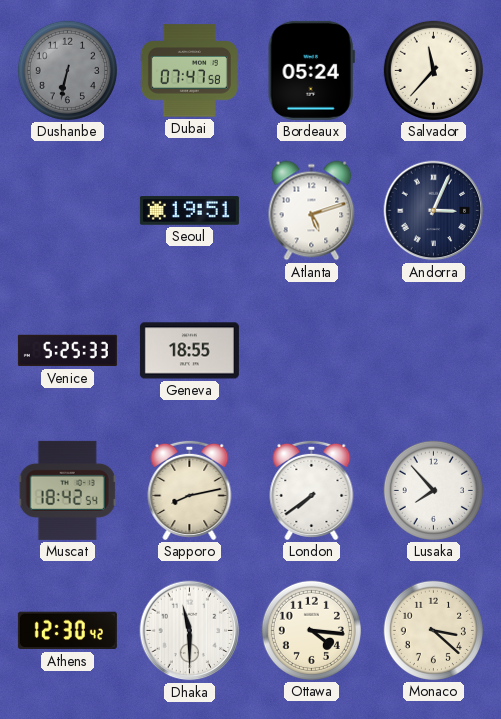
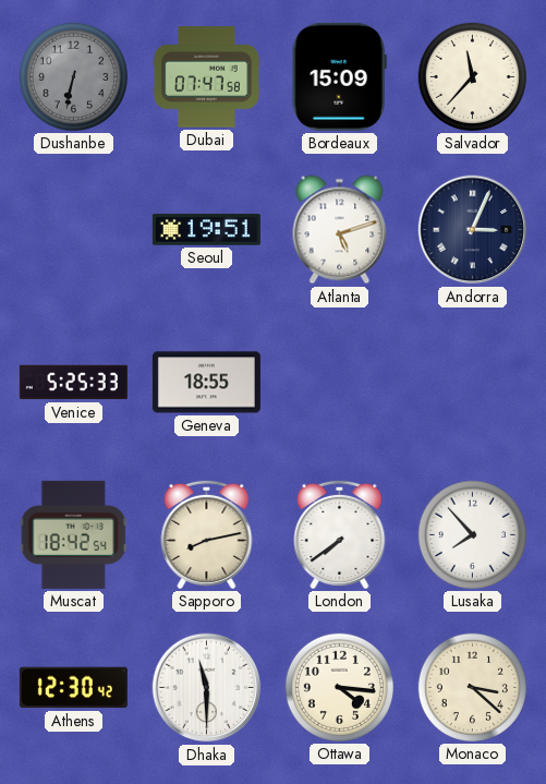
Bordeaux: 05:24 -> 15:09 (339, 76)
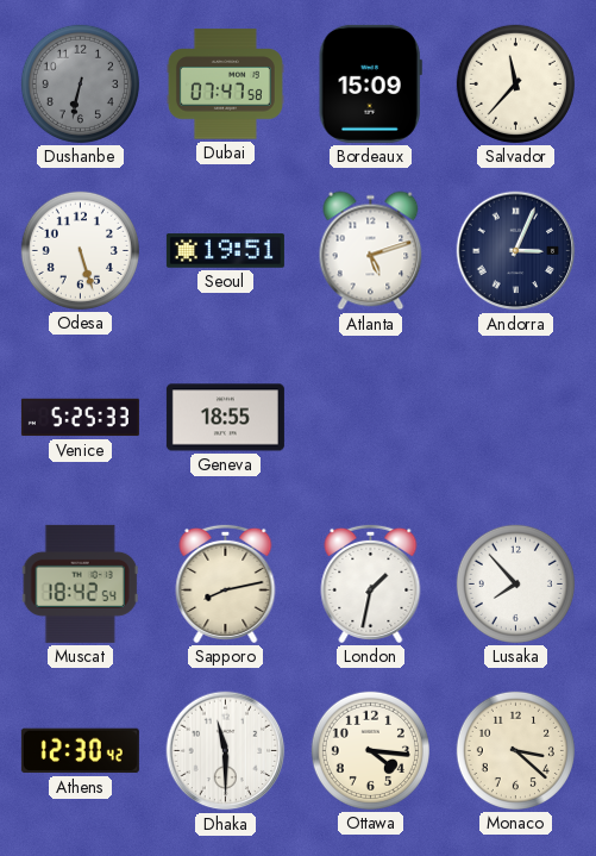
Odesa: none -> 5:27 (80, 250)
London: 7:39 -> 1:32 (371, 583)
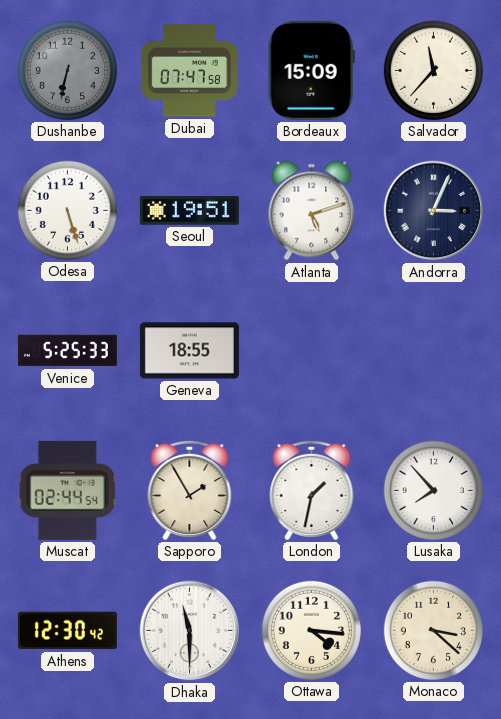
Muscat: 18:42 -> 02:44 (67, 490)
Sapporo: 8:13 -> 1:55 (190, 490)
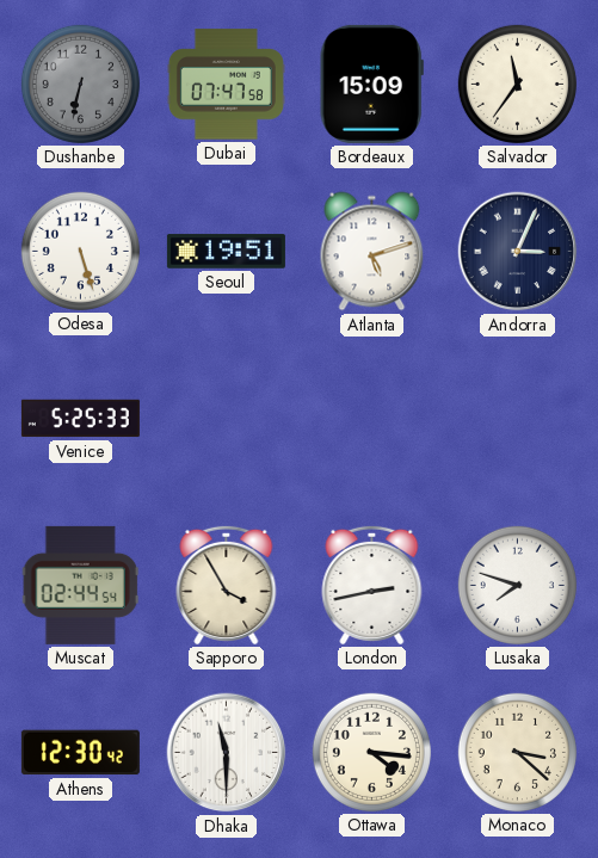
Salvador: 11:37 -> 11:36 (517, 84)
Geneva: 18:55 -> none (189, 351)
Sapporo: 1:55 -> 3:55 (227, 585)
London: 1:32 -> 2:43 (372, 585)
Lusaka: 7:53 -> 7:48 (517, 585)
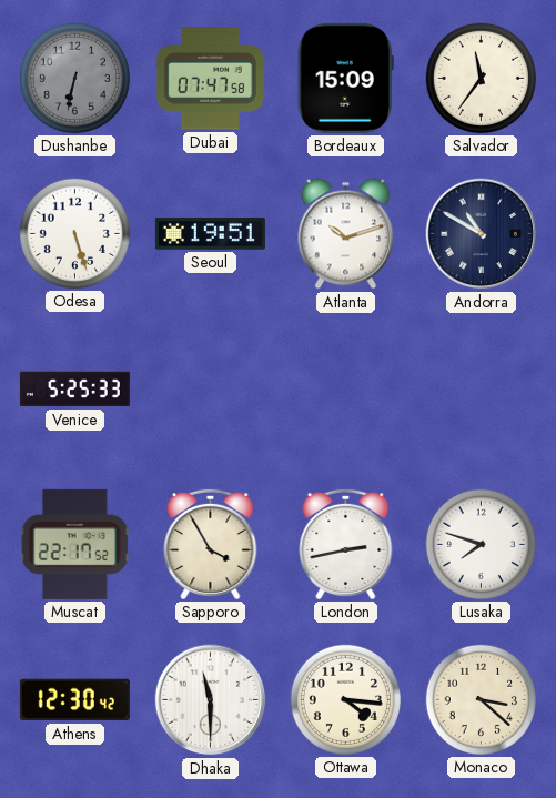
Atlanta: 5:12 -> 10:12 (346, 234)
Andorra: 3:04 -> 10:50 (482, 234)
Muscat: 02:44 -> 22:17 (74, 544)
